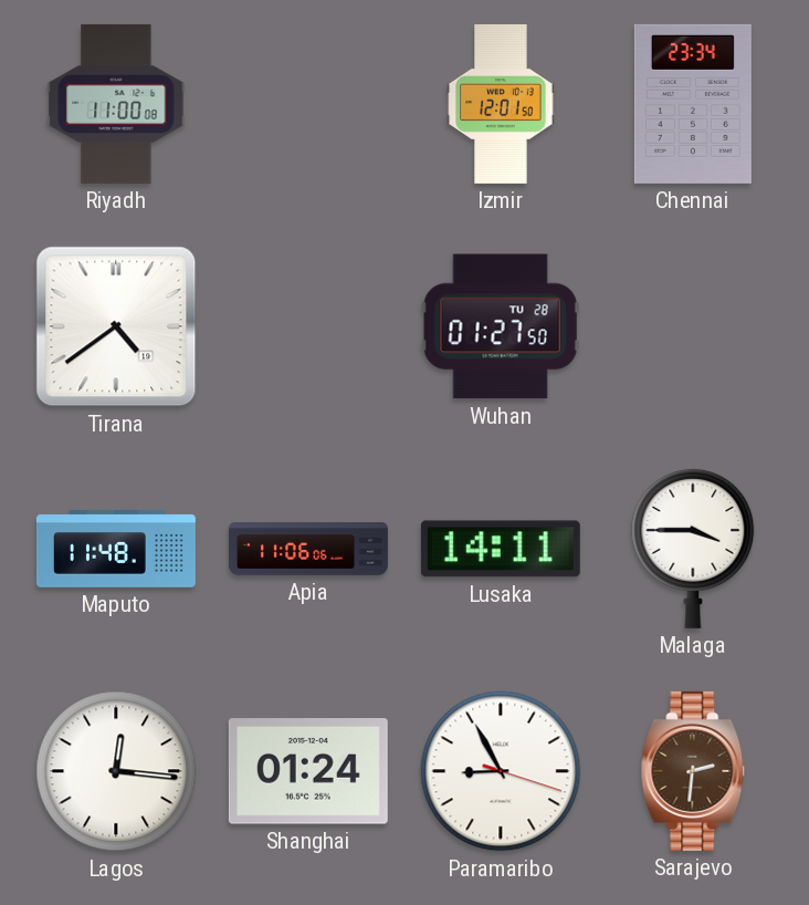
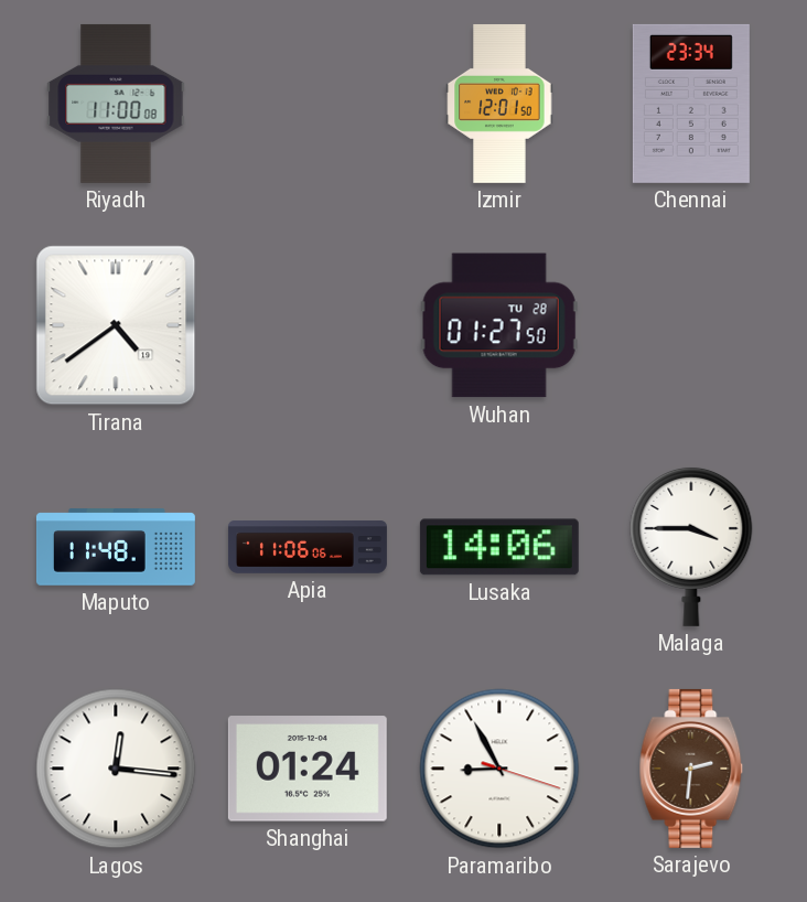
Lusaka: 14:11 -> 14:06 (499, 547)
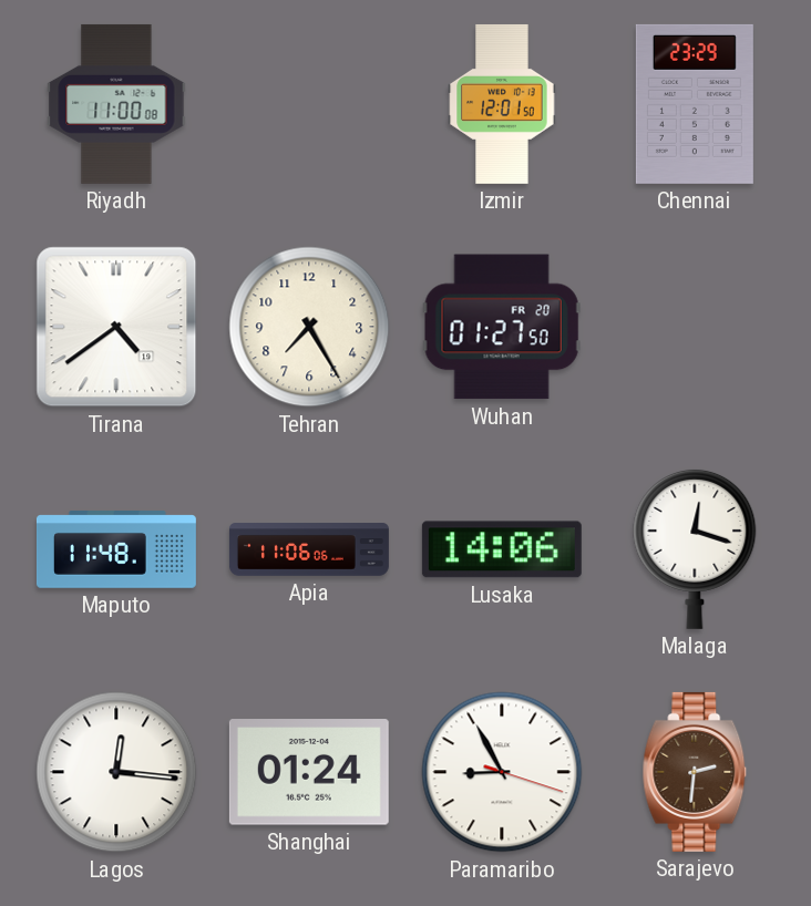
Chennai: 23:34 -> 23:29 (695, 104)
Tehran: none -> 7:25 (309, 327)
Wuhan date: TU 28 -> FR 20 (502, 327)
Malaga: 3:45 -> 12:18 (695, 548)
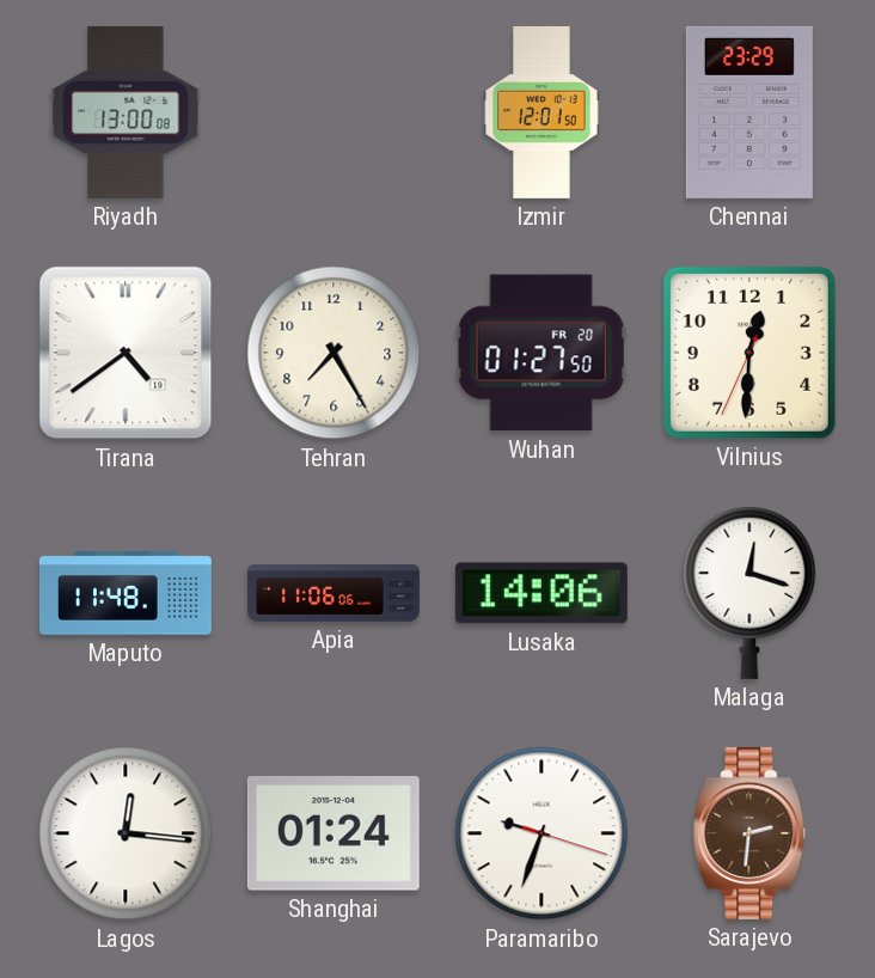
Riyadh: 11:00 -> 13:00 (126, 112)
Vilnius: none -> 12:30 (749, 353)
Paramaribo: 8:55 -> 9:33 (541, 833)
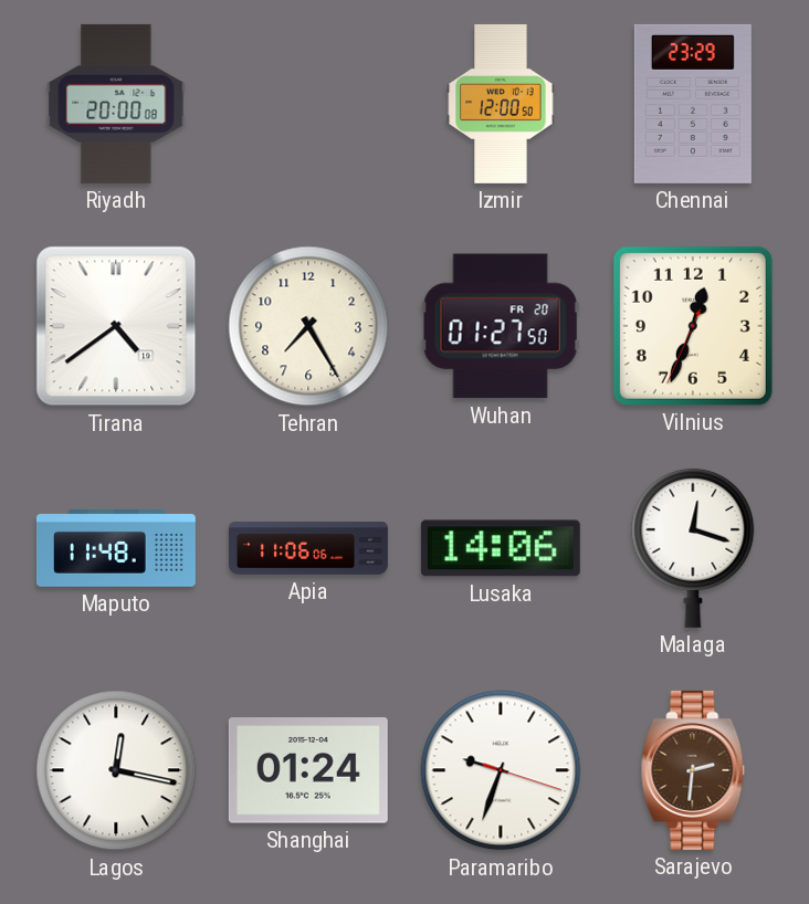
Riyadh: 13:00 -> 20:00 (116, 104)
Izmir: 12:01 -> 12:00 (501, 104)
Vilnius: 12:30 -> 12:33 (693, 326)
Lagos: 12:16 -> 12:17 (116, 770)
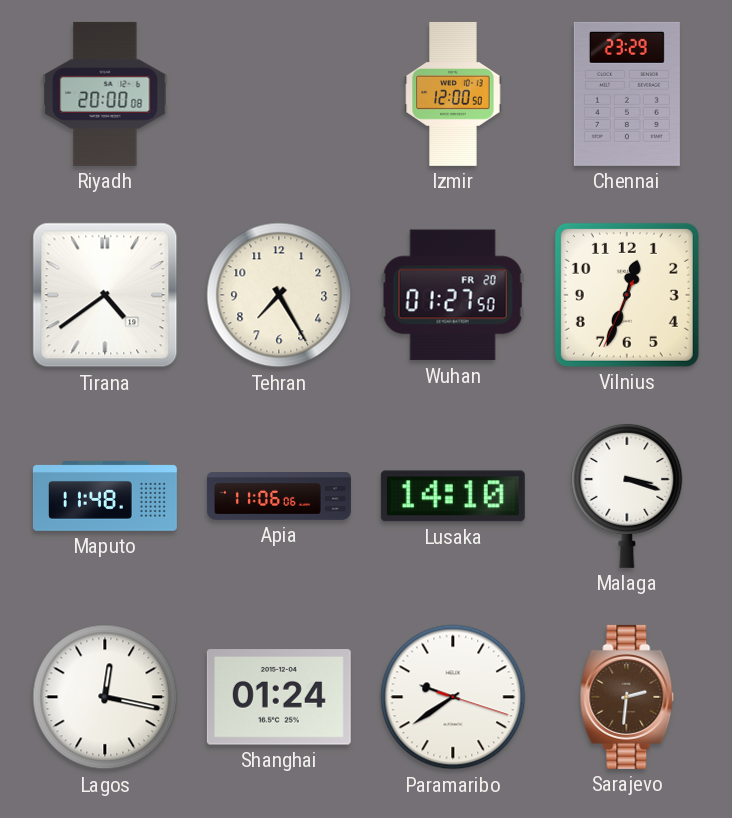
Lusaka: 14:06 -> 14:10 (453, 496)
Malaga: 12:18 -> 3:18 (627, 495)
Paramaribo: 9:33 -> 9:39 (453, 697)
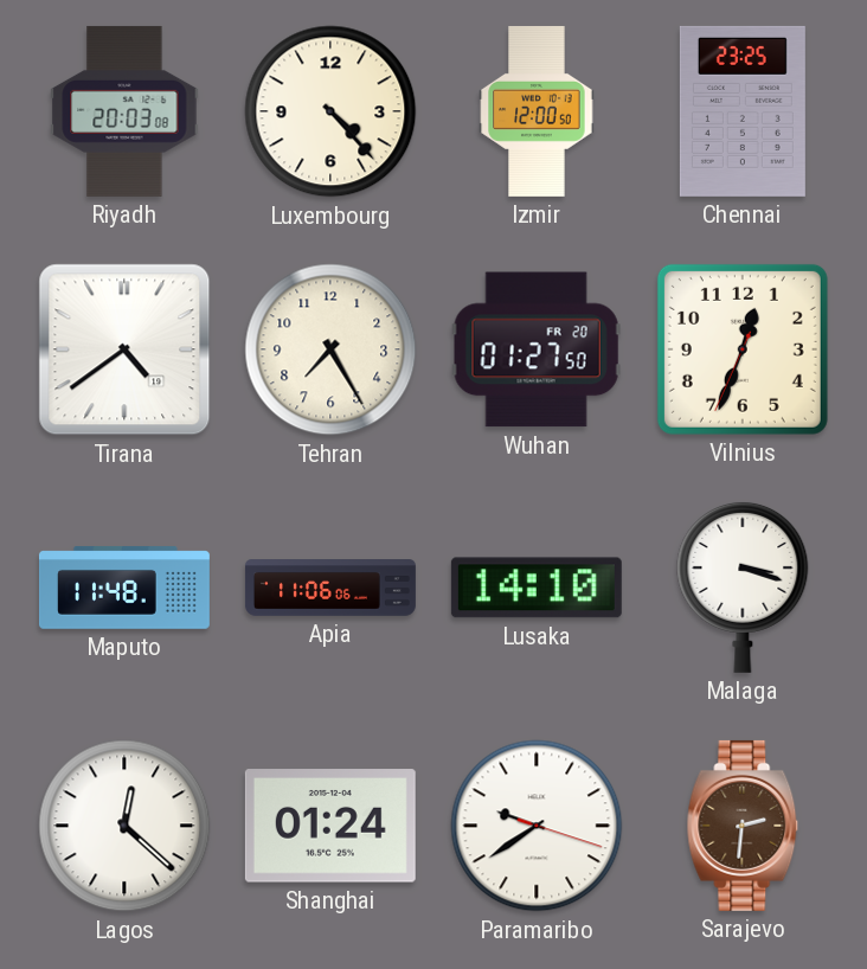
Riyadh: 20:00 -> 20:03 (124, 111)
Luxembourg: none -> 4:23 (330, 111)
Chennai: 23:29 -> 23:25 (743, 111)
Lagos: 12:17 -> 12:22 (124, 826)
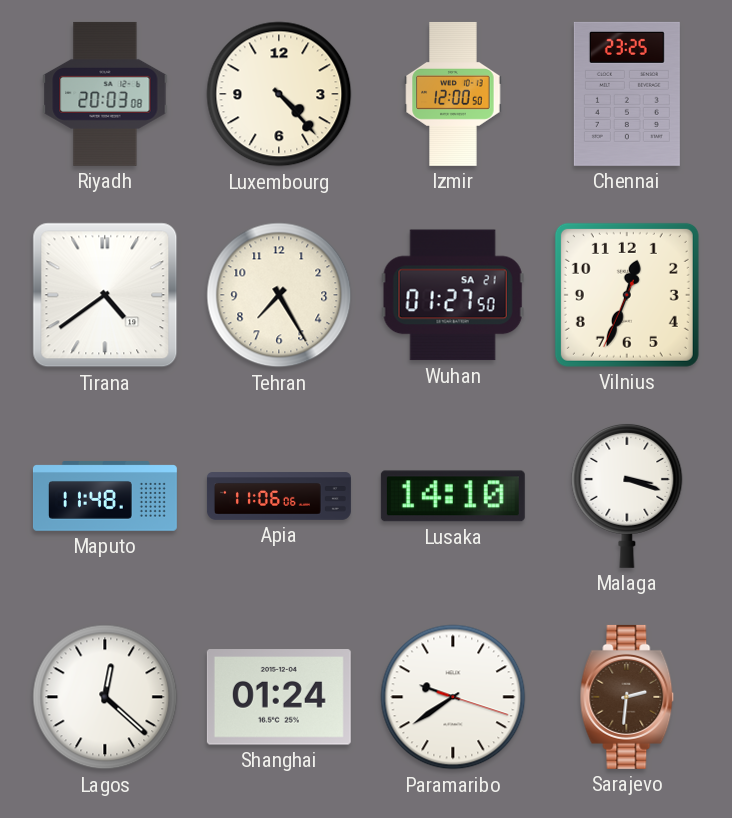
Wuhan date: FR 20 -> SA 21 (453, 295)
